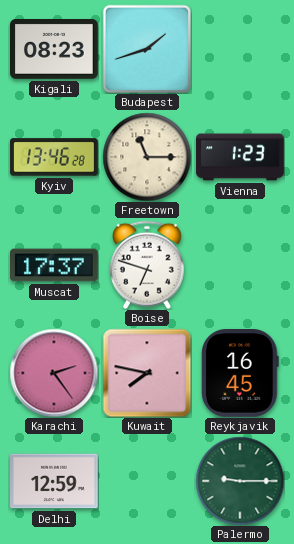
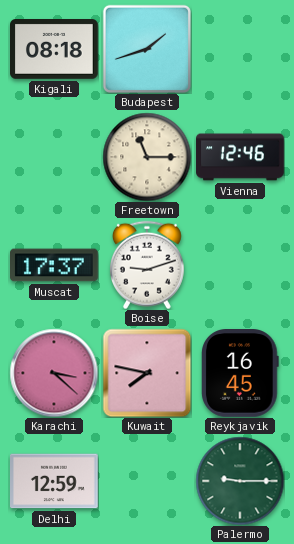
Kigali: 08:23 -> 08:18 (55, 50)
Kyiv: 13:46 -> none (54, 157)
Vienna: 1:23 -> 12:46 (240, 157)
Boise: 6:48 -> 9:12 (147, 265)
Karachi: 2:24 -> 3:22 (54, 373)
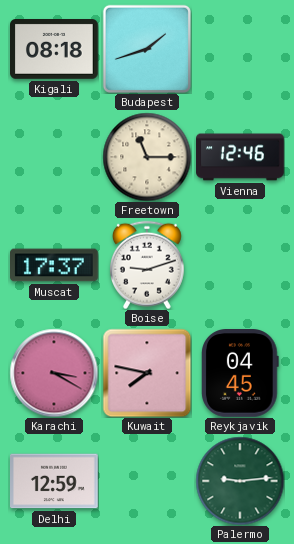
Karachi: 3:22 -> 3:20 (54, 373)
Reykjavik: 16:45 -> 04:45 (240, 374)
Palermo: 9:15 -> 9:14 (240, 481)
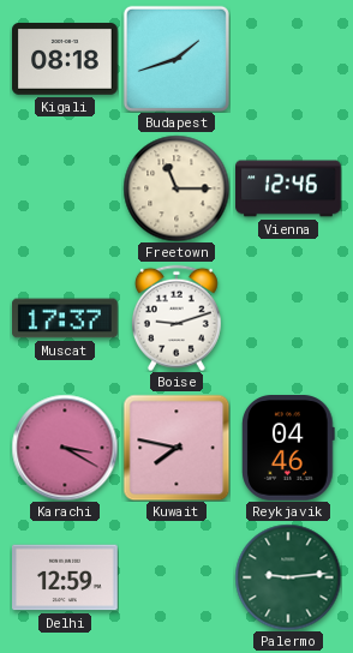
Reykjavik: 04:45 -> 04:46 (288, 449)
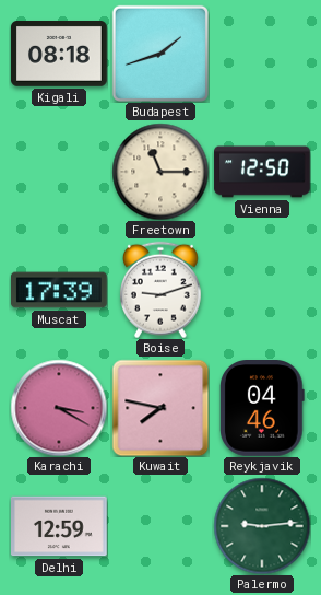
Vienna: 12:46 -> 12:50 (262, 172)
Muscat: 17:37 -> 17:39 (59, 290)
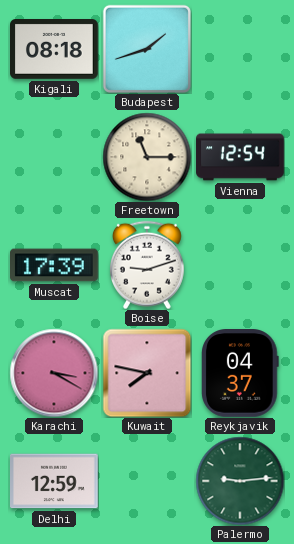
Vienna: 12:50 -> 12:54 (240, 157)
Reykjavik: 04:46 -> 04:37 (240, 374)
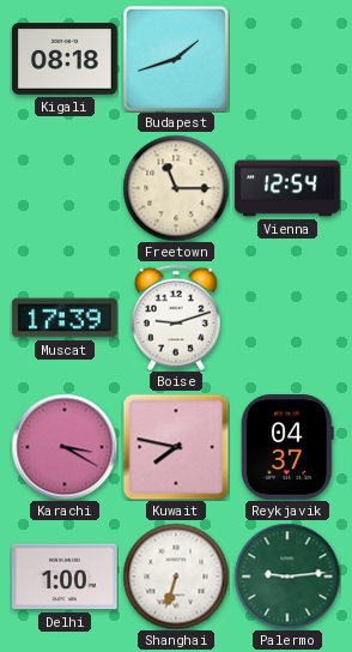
Delhi: 12:59 -> 1:00 (66, 576)
Shanghai: none -> 6:33 (176, 576)
